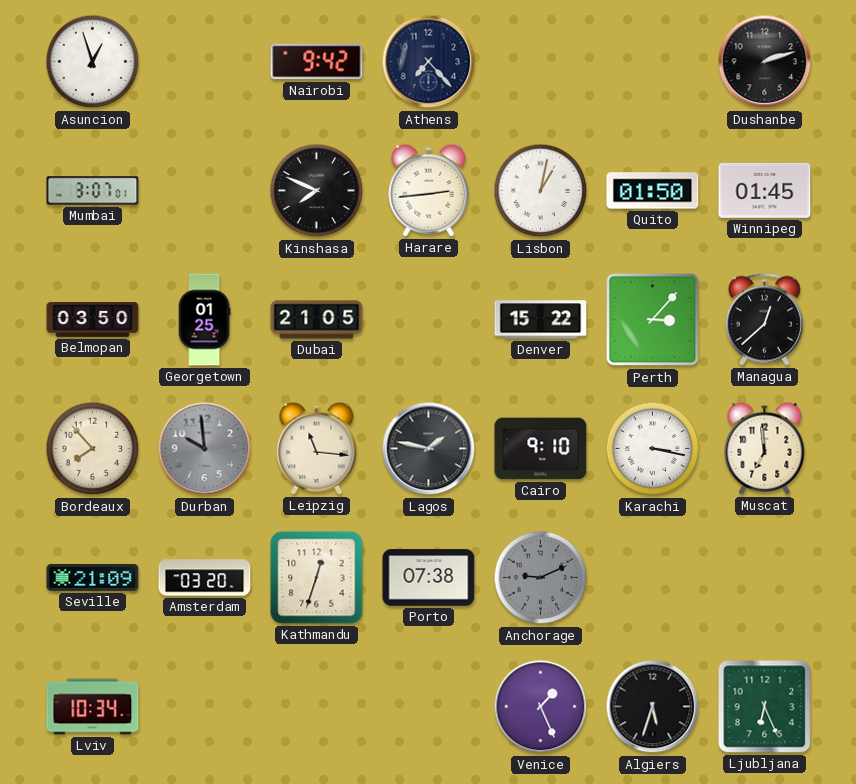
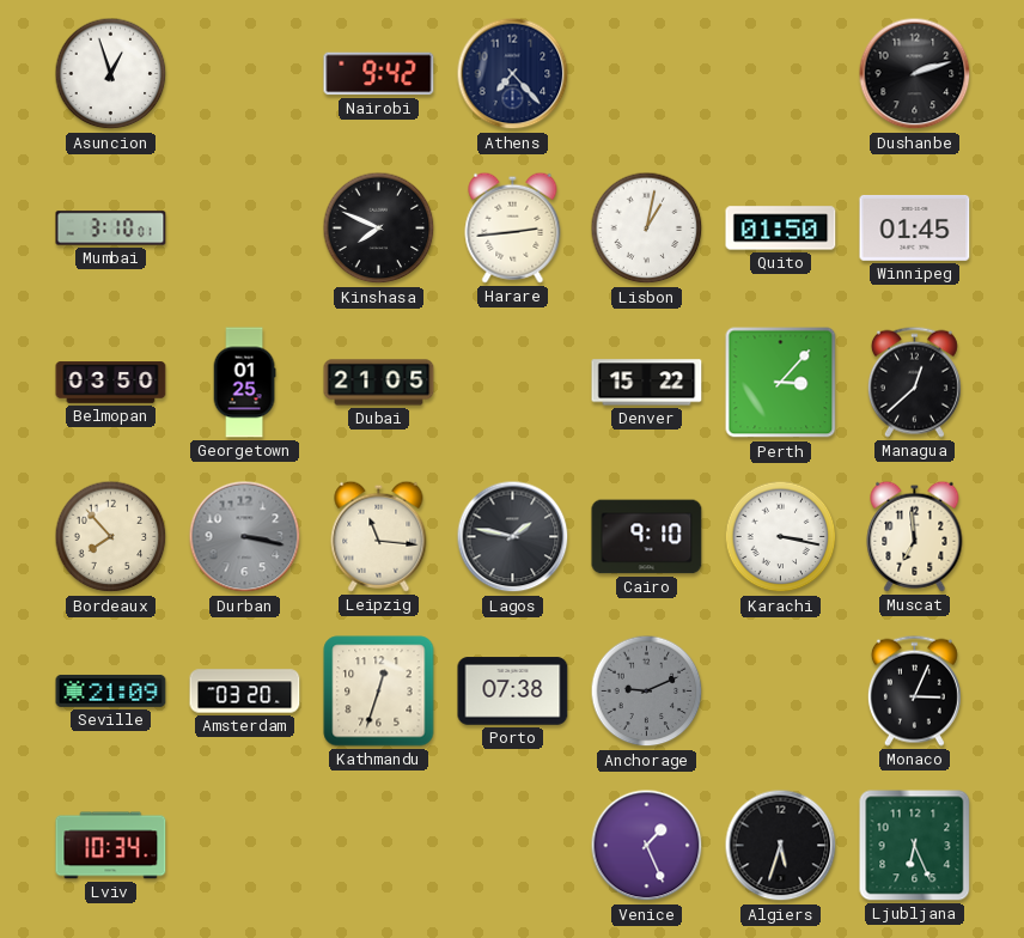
Mumbai: 3:07 -> 3:10 (111, 229)
Durban: 9:59 -> 3:17 (245, 537)
Monaco: none -> 3:04 (914, 690)
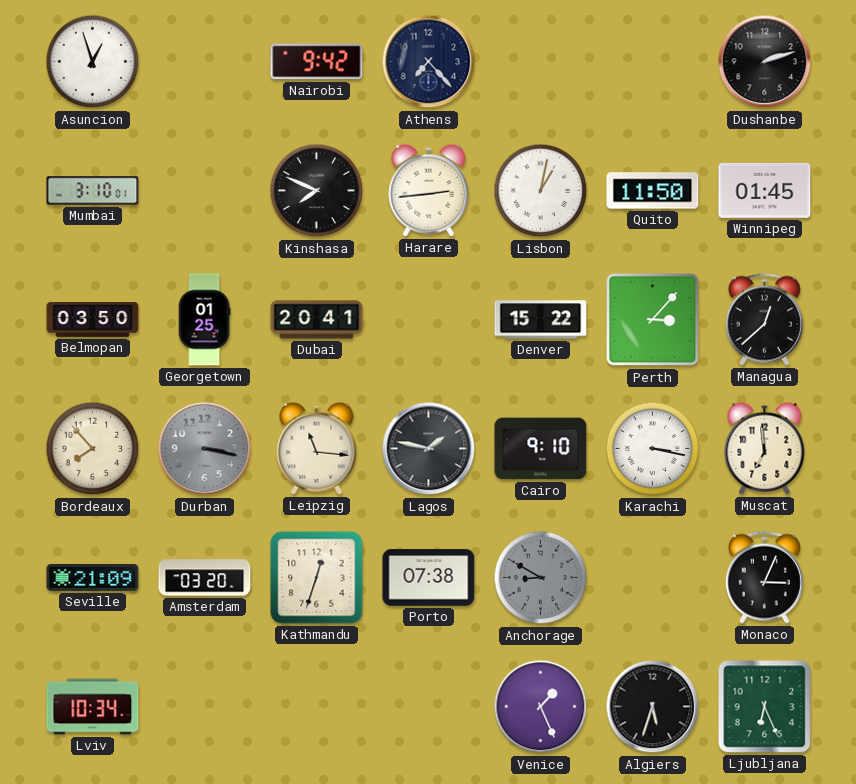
Quito: 01:50 -> 11:50 (653, 191)
Dubai: 21:05 -> 20:41 (317, 320)
Anchorage: 9:11 -> 8:50 (541, 578)
